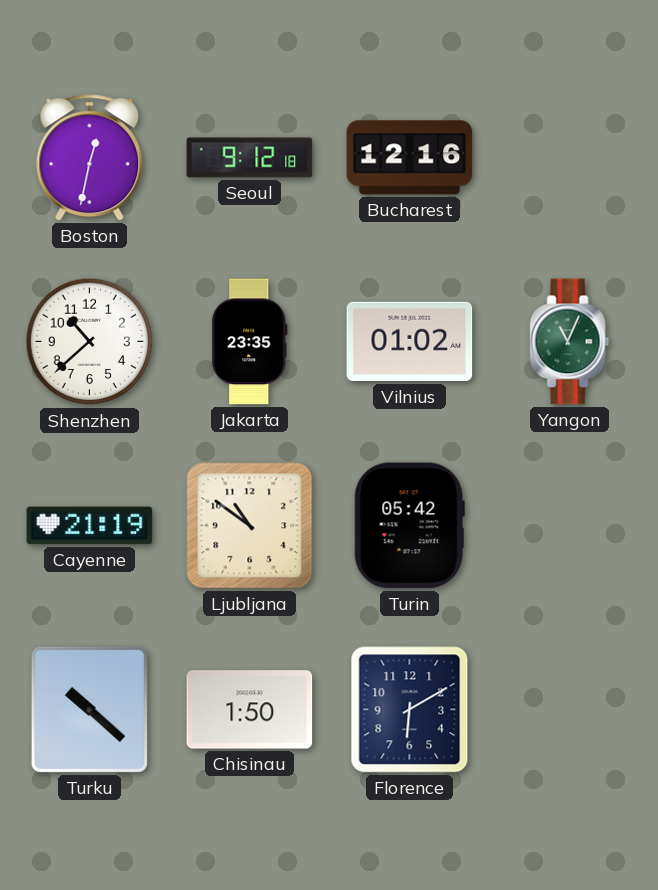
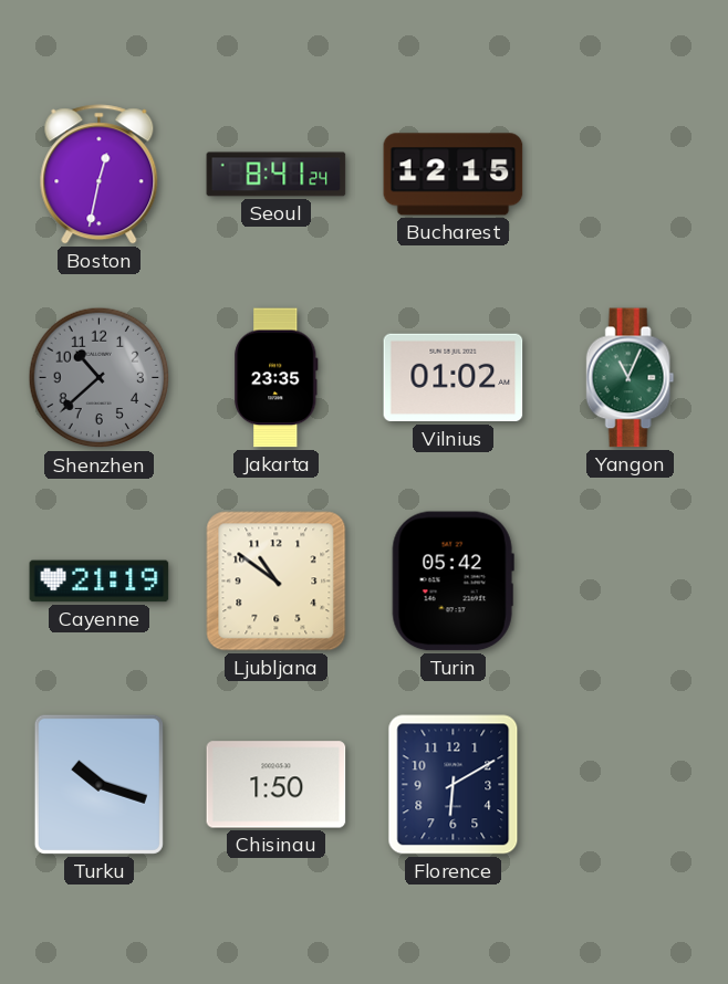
Seoul: 9:12 -> 8:41 (277, 175)
Bucharest: 12:16 -> 12:15 (454, 175)
Shenzhen dial: white -> grey (100, 378)
Turku: 10:22 -> 10:18 (98, 784)
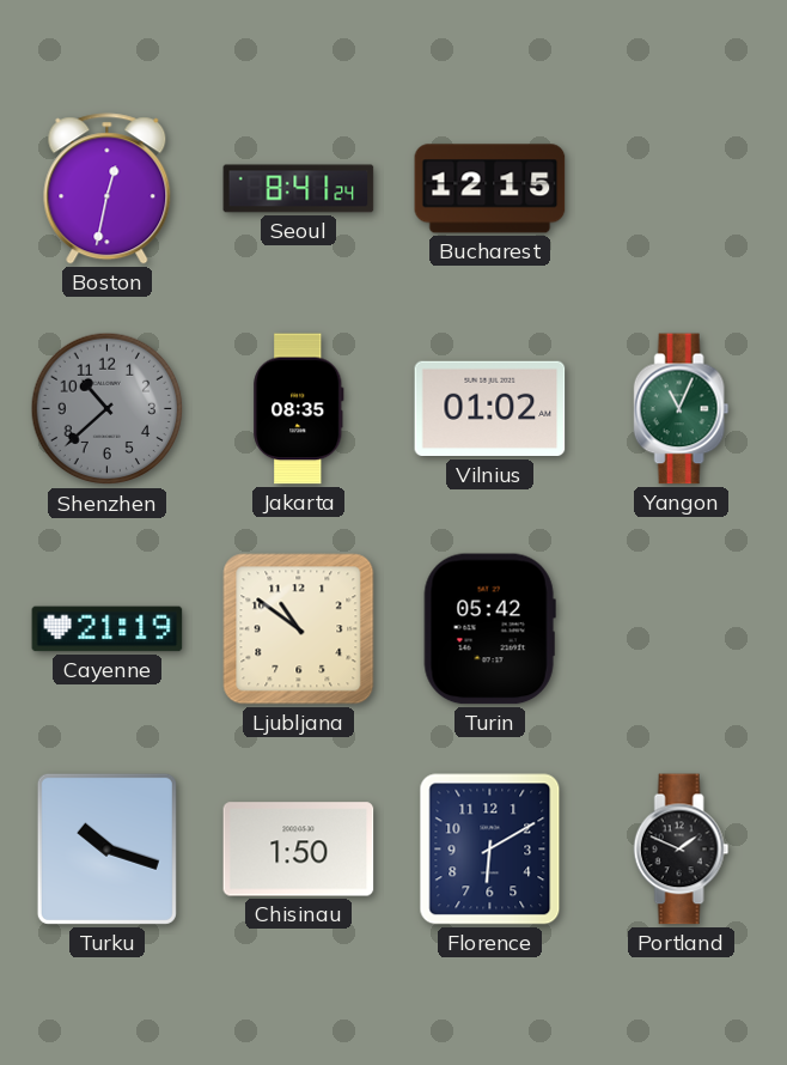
Jakarta: 23:35 -> 08:35 (299, 409)
Portland: none -> 1:49 (682, 850)
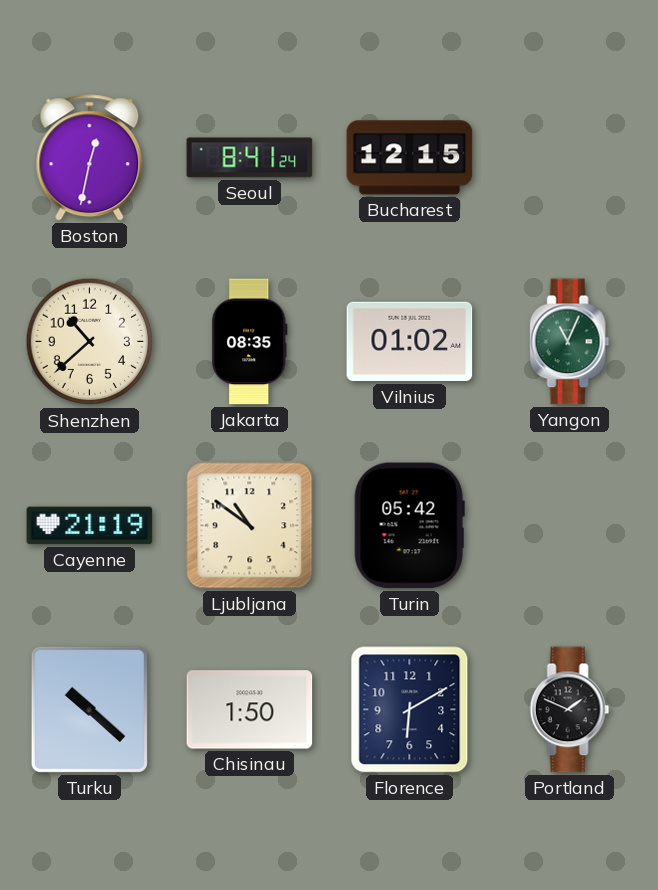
Shenzhen dial: grey -> cream (90, 342)
Turku: 10:18 -> 10:22 (89, 709)
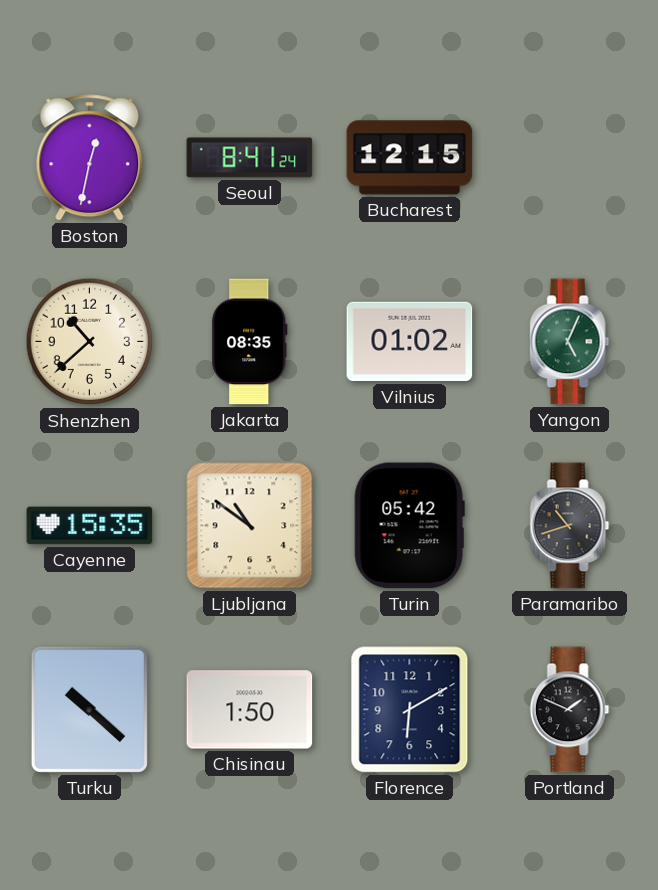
Yangon: 11:04 -> 5:04 (570, 342)
Cayenne: 21:19 -> 15:35 (90, 526)
Paramaribo: none -> 10:42 (570, 526)
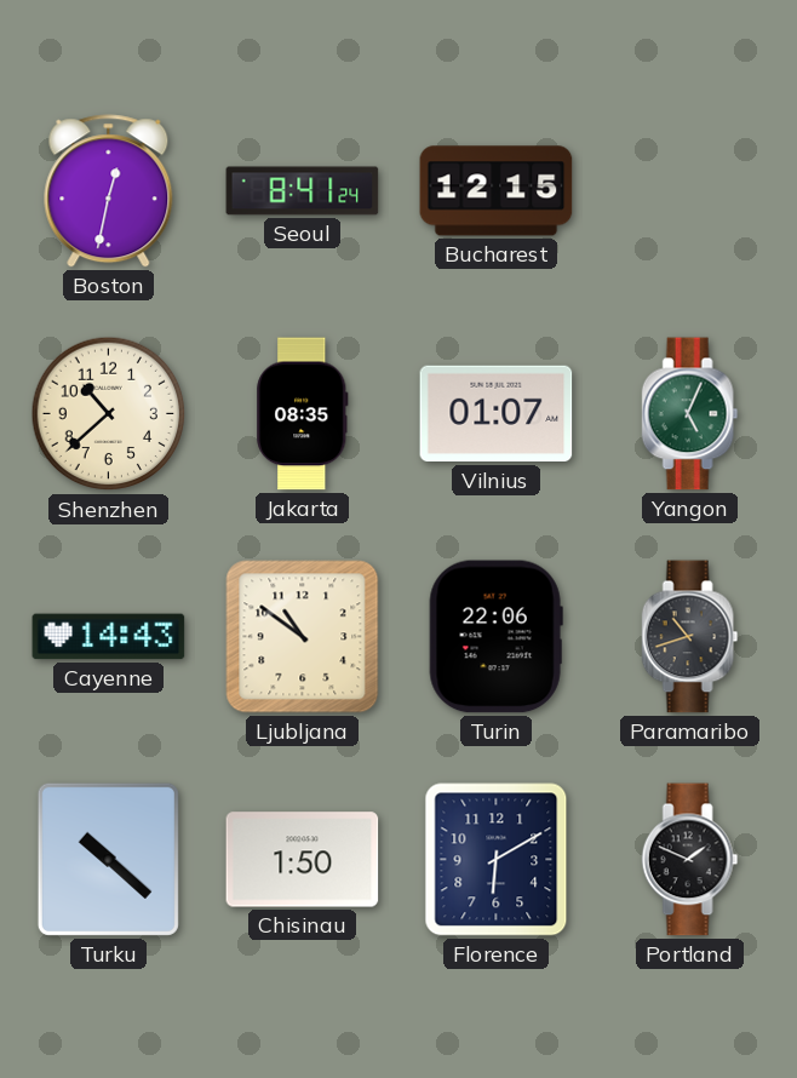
Vilnius: 01:02 -> 01:07 (497, 414)
Cayenne: 15:35 -> 14:43 (109, 637)
Turin: 05:42 -> 22:06 (495, 637)
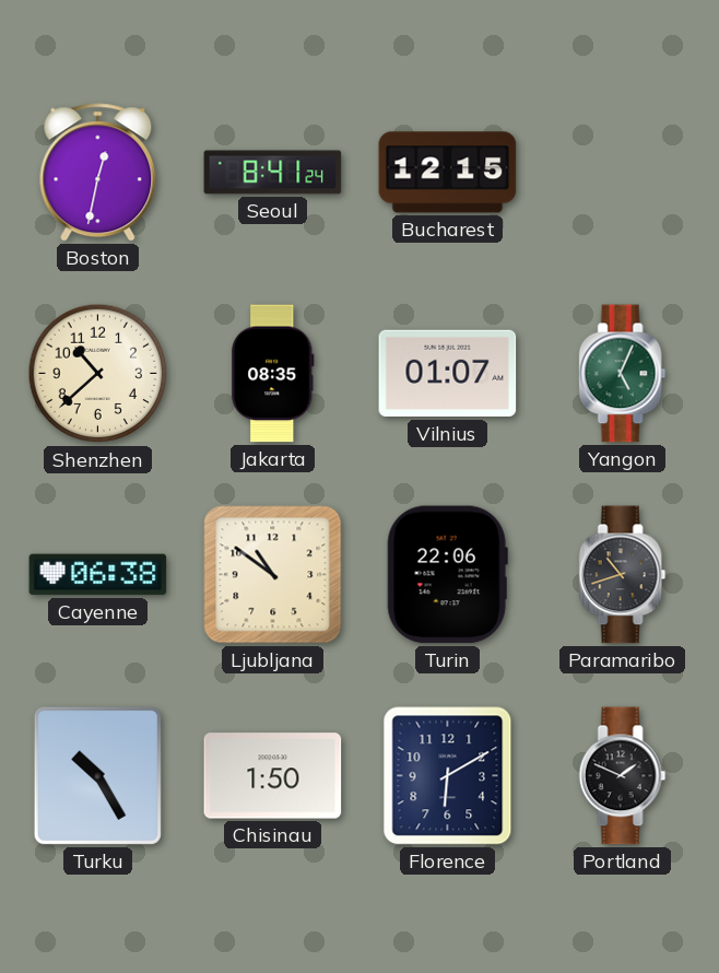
Cayenne: 14:43 -> 06:38 (98, 575)
Turku: 10:22 -> 10:25 (97, 775)
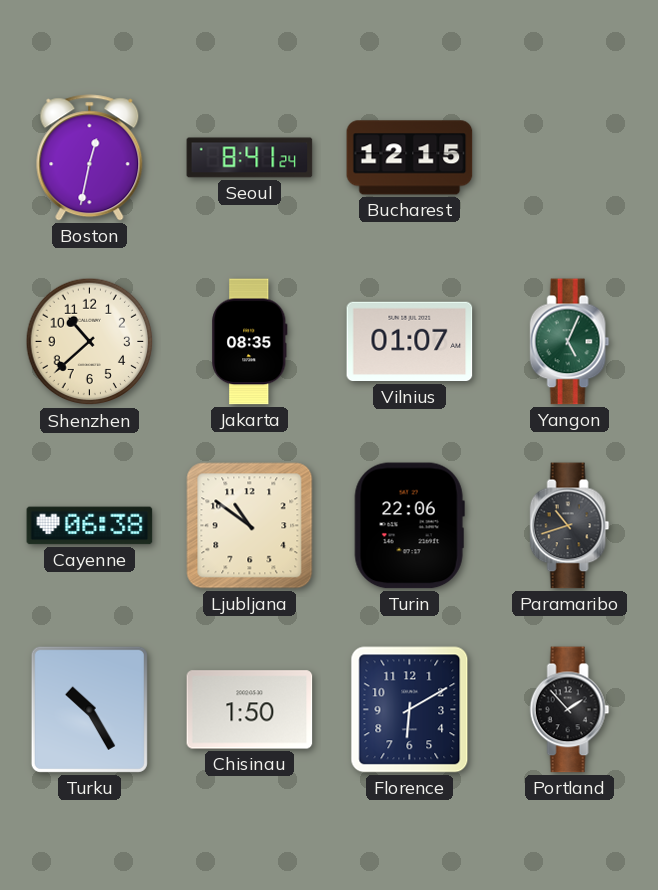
Portland: 1:49 -> 1:53 (570, 710)
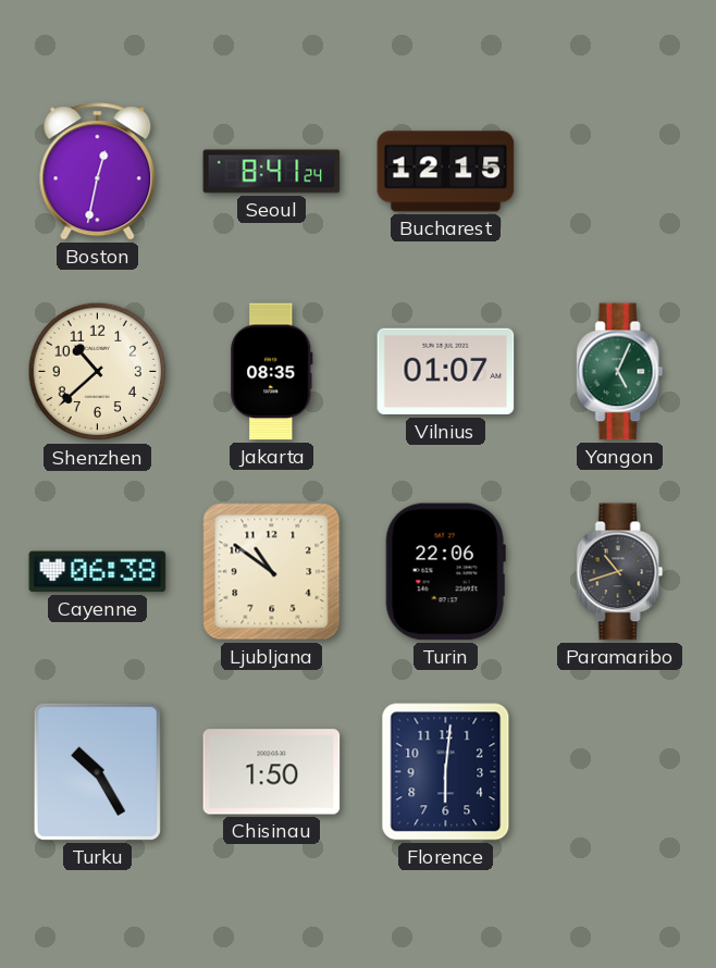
Florence: 6:10 -> 6:01 (446, 772)
Portland: 1:53 -> none (570, 710)
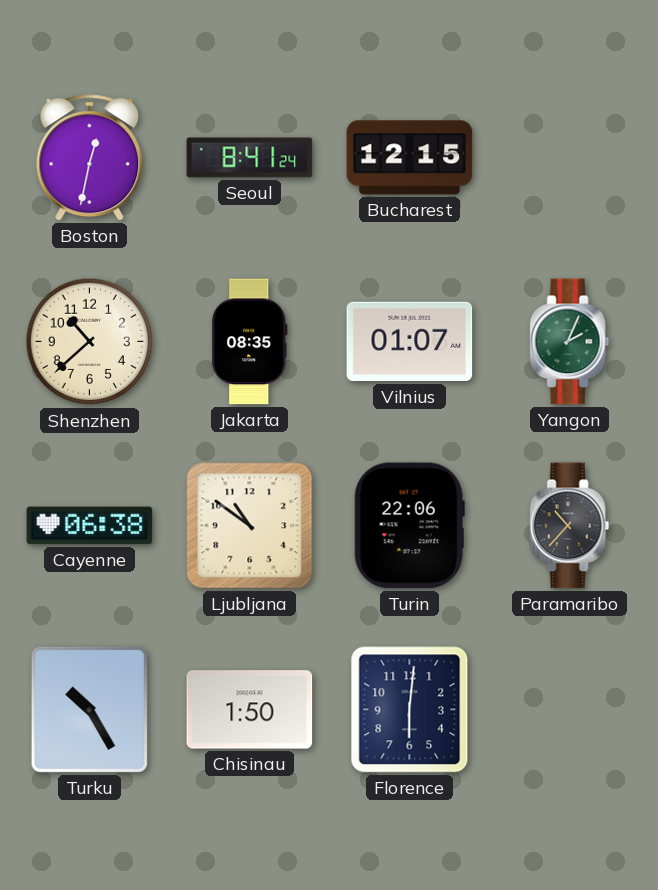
Yangon: 5:04 -> 2:04 (570, 342)
Paramaribo: 10:42 -> 10:37 (570, 526)
